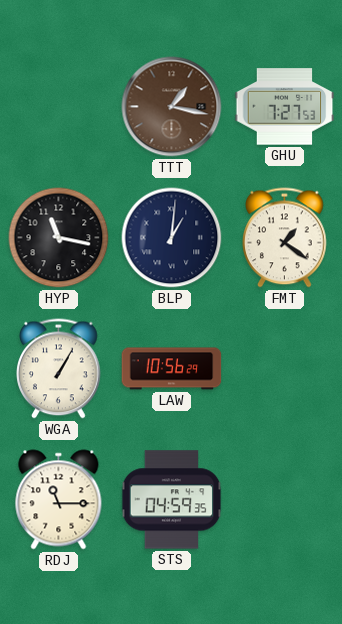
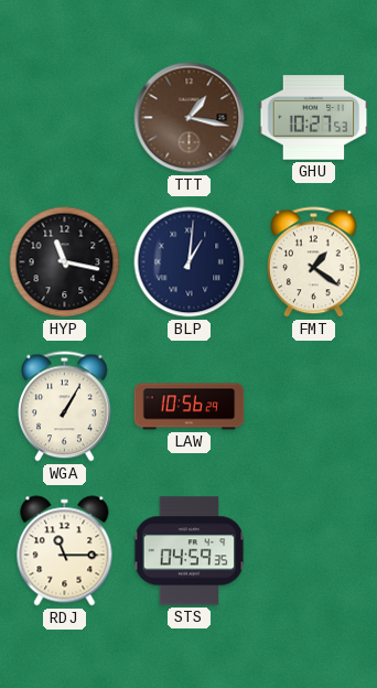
GHU: 7:27 -> 10:27 (314, 118)
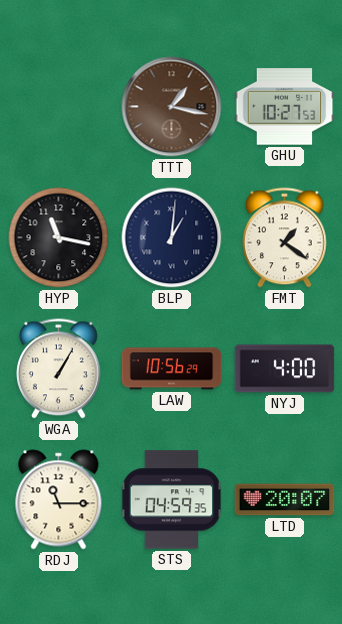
NYJ: none -> 4:00 (285, 369)
LTD: none -> 20:07 (285, 500)
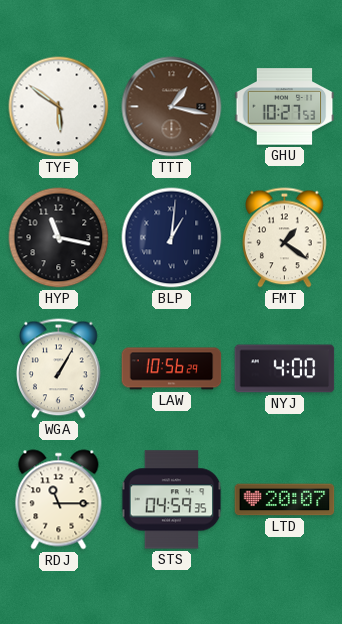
TYF: none -> 5:51 (59, 107)
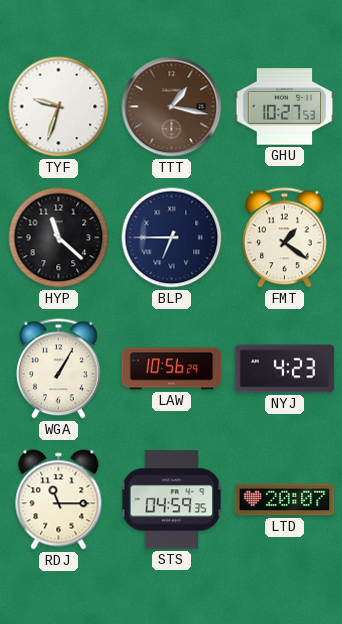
TYF: 5:51 -> 9:33 (59, 107)
HYP: 11:17 -> 11:22 (59, 238)
BLP: 1:01 -> 6:45 (172, 238)
NYJ: 4:00 -> 4:23 (285, 369)
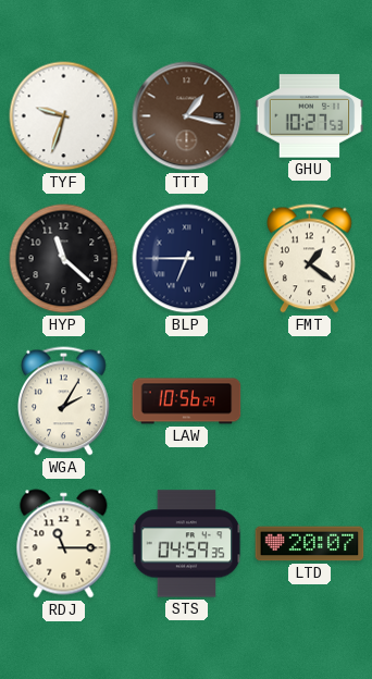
WGA: 1:05 -> 2:05 (64, 402)
NYJ: 4:23 -> none (285, 369)
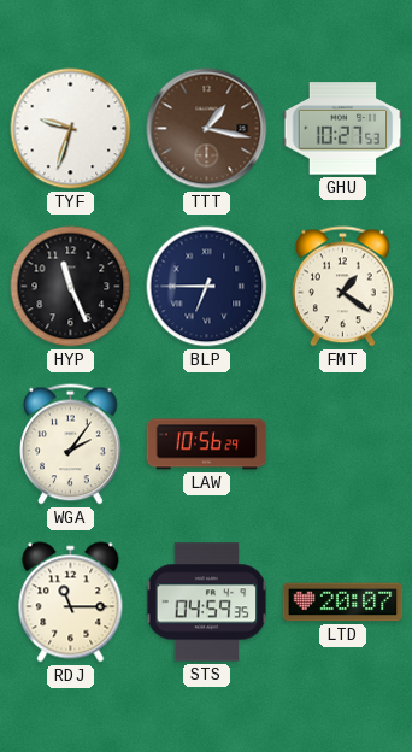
HYP: 11:22 -> 11:26 (71, 287)
WGA: 2:05 -> 2:06 (71, 445)
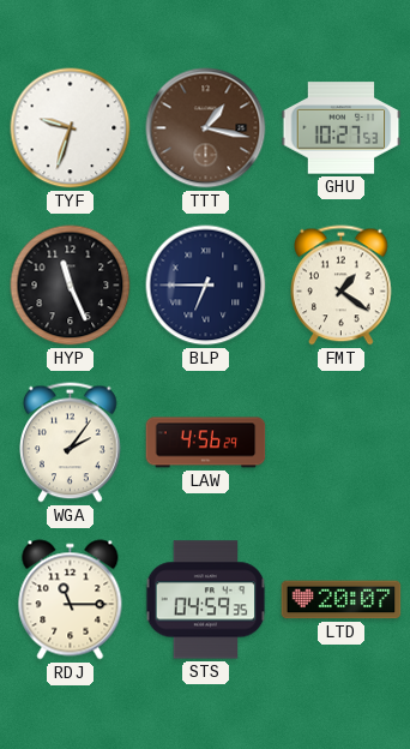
LAW: 10:56 -> 4:56 (206, 443)
